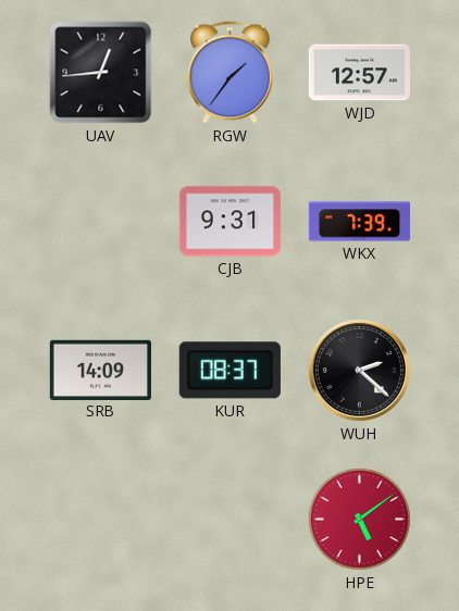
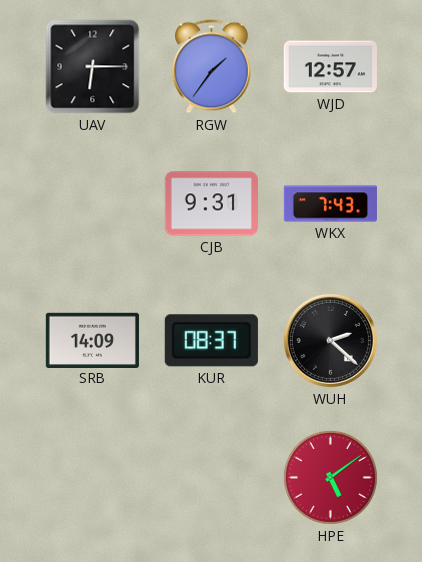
UAV: 12:44 -> 6:15 (93, 67)
WKX: 7:39 -> 7:43 (330, 204)
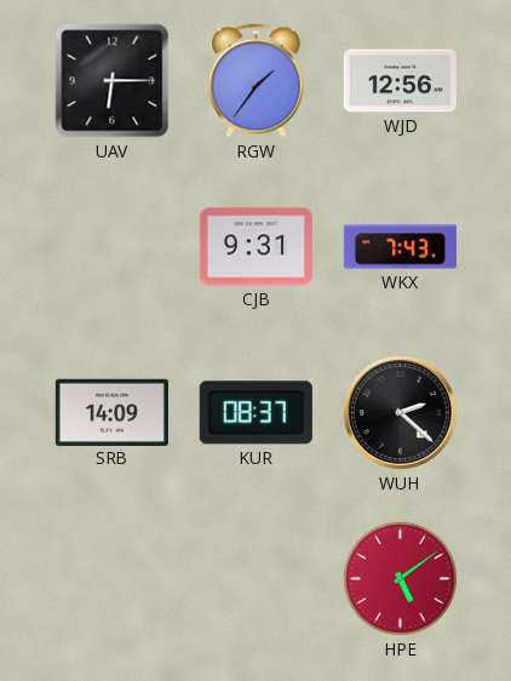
WJD: 12:57 -> 12:56 (400, 81)
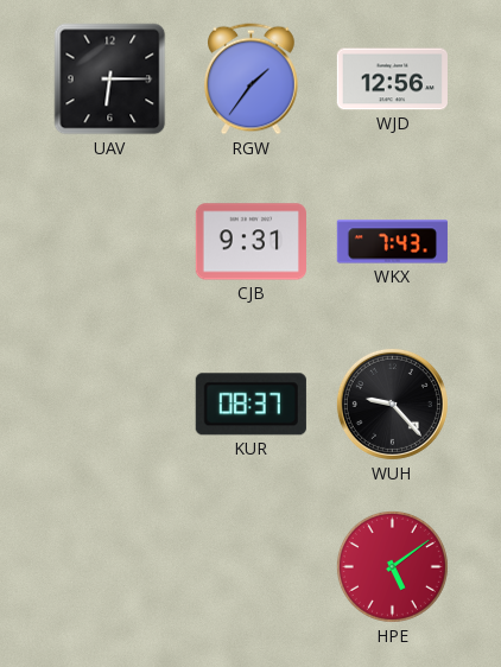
SRB: 14:09 -> none (111, 412)
WUH: 2:22 -> 9:23 (392, 404)
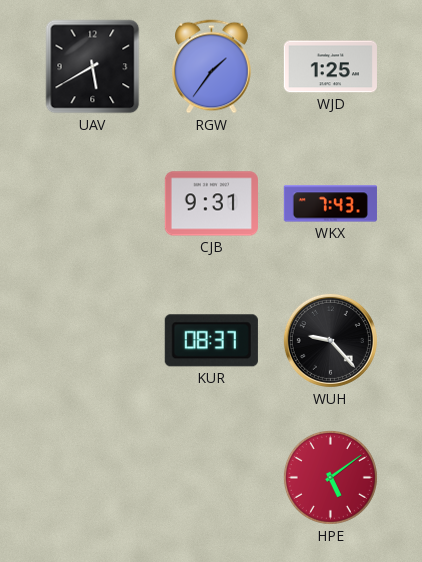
UAV: 6:15 -> 5:40 (93, 67)
WJD: 12:56 -> 1:25 (330, 67)
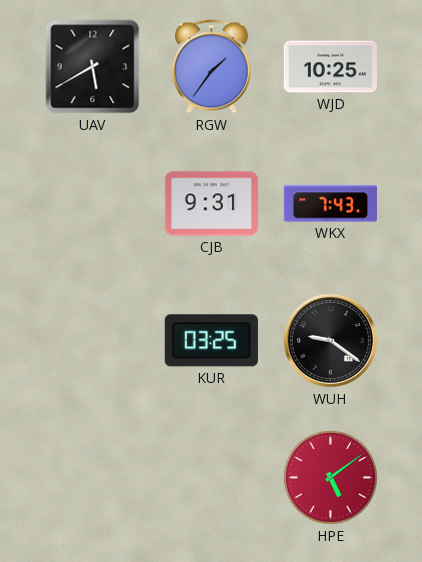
WJD: 1:25 -> 10:25 (330, 67)
KUR: 08:37 -> 03:25 (211, 341)
WUH: 9:23 -> 9:21 (330, 340)
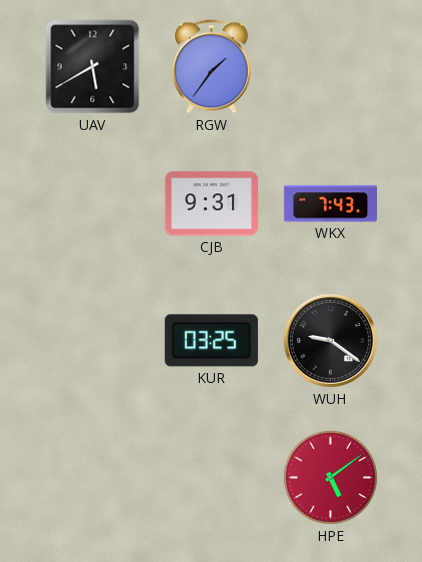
WJD: 10:25 -> none (330, 67)
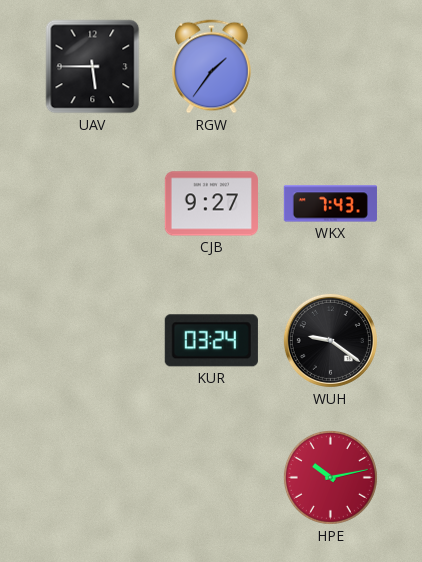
UAV: 5:40 -> 5:45 (93, 67)
CJB: 9:31 -> 9:27 (211, 204)
KUR: 03:25 -> 03:24 (211, 341)
HPE: 5:09 -> 10:13 (330, 477)
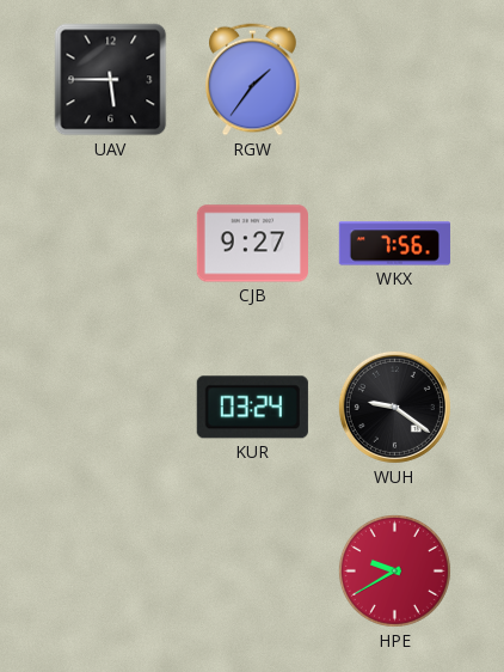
WKX: 7:43 -> 7:56 (394, 244)
HPE: 10:13 -> 9:40 (394, 570)
